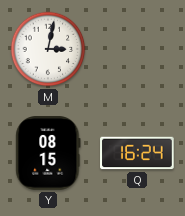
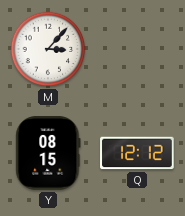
M: 3:02 -> 3:07 (48, 49)
Q: 16:24 -> 12:12 (137, 153)
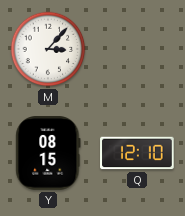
Q: 12:12 -> 12:10 (137, 153)
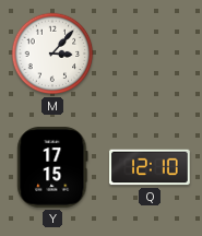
Y: 08:15 -> 17:15 (52, 167)
